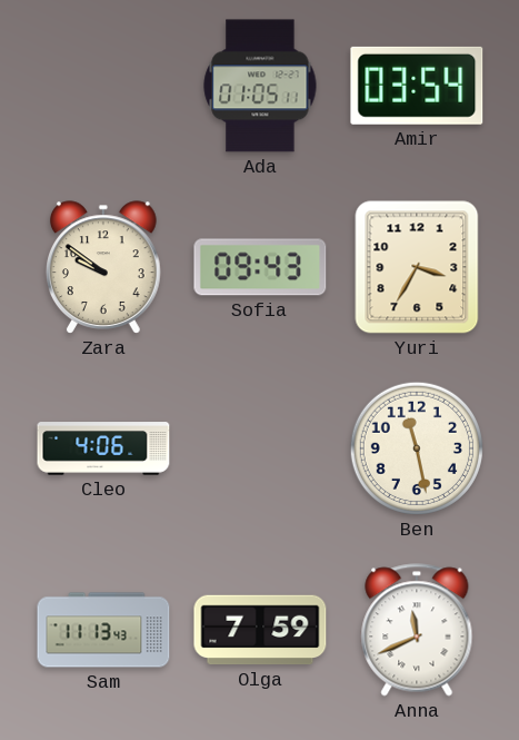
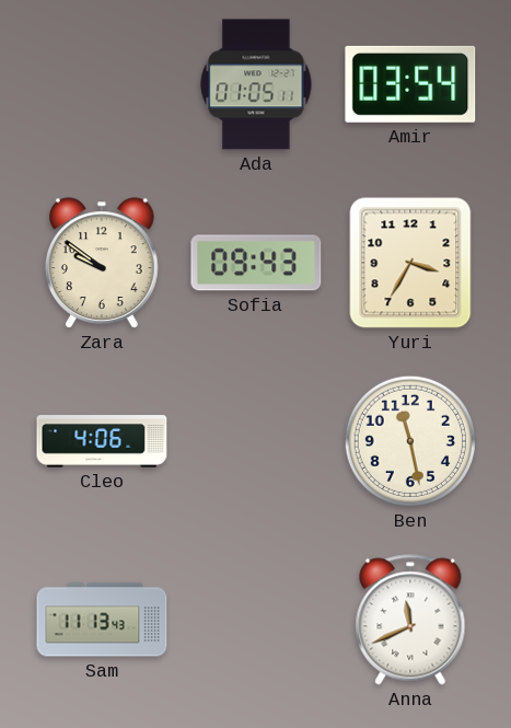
Olga: 7:59 -> none (260, 630)
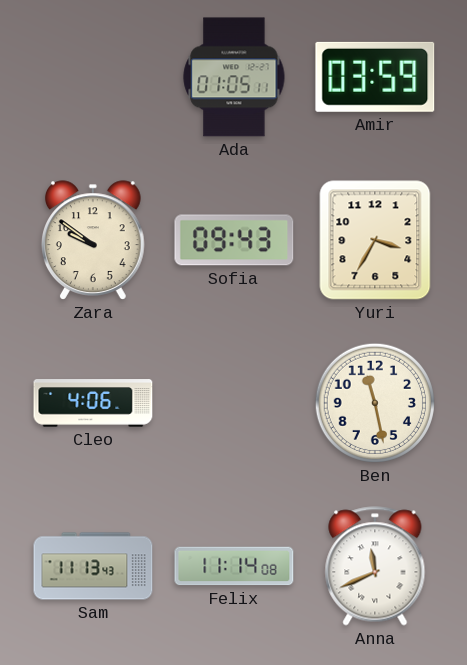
Amir: 03:54 -> 03:59 (375, 77)
Felix: none -> 11:14 (234, 566)
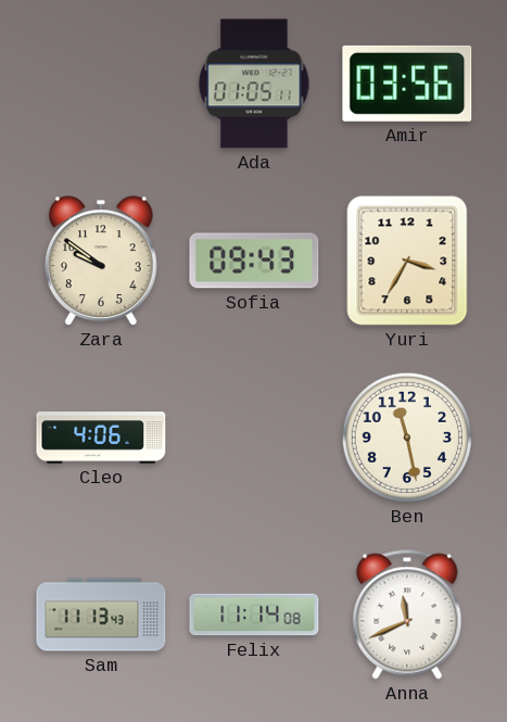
Amir: 03:59 -> 03:56 (407, 84)
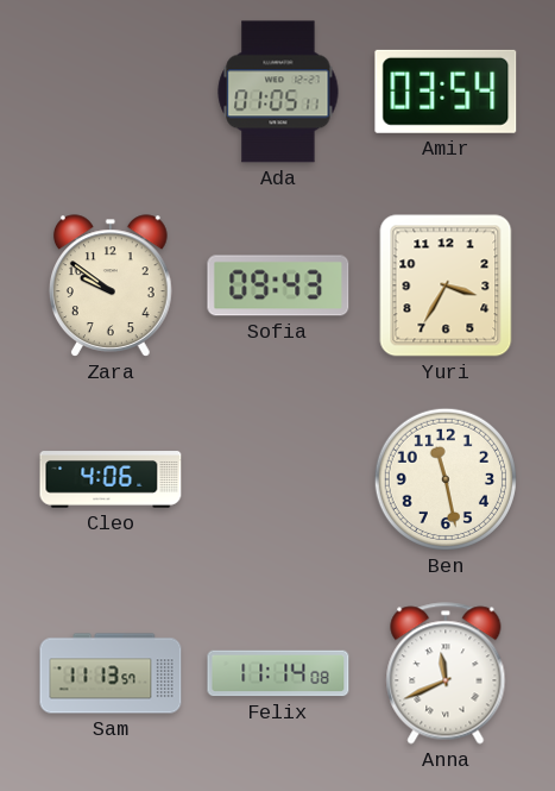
Amir: 03:56 -> 03:54 (446, 92)
Sam: 11:13:43 -> 11:13:57 (111, 673)
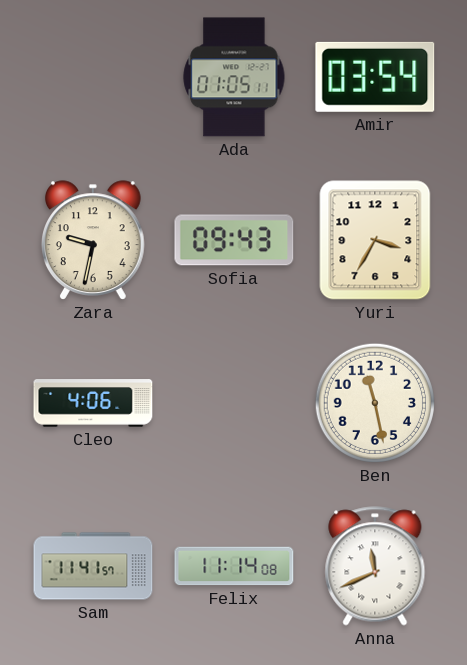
Zara: 9:51 -> 9:32 (93, 240)
Sam: 11:13 -> 11:41 (93, 566)
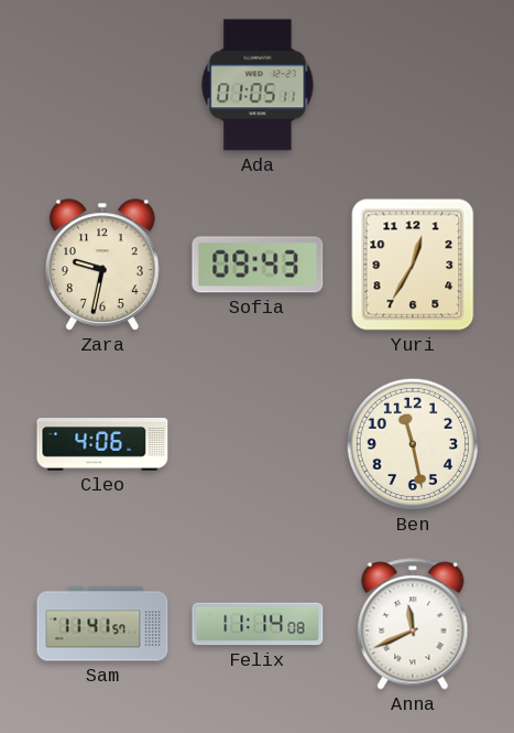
Amir: 03:54 -> none (375, 77)
Yuri: 3:35 -> 12:35 (413, 265)
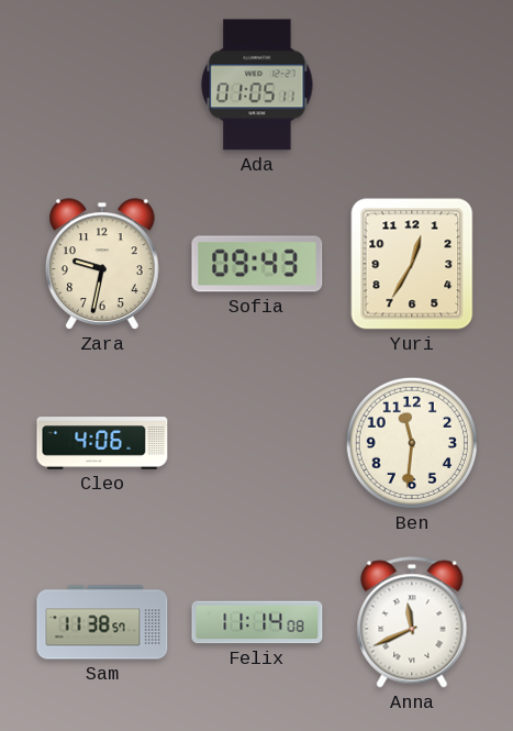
Ben: 11:28 -> 11:31 (412, 443)
Sam: 11:41 -> 11:38 (102, 622)
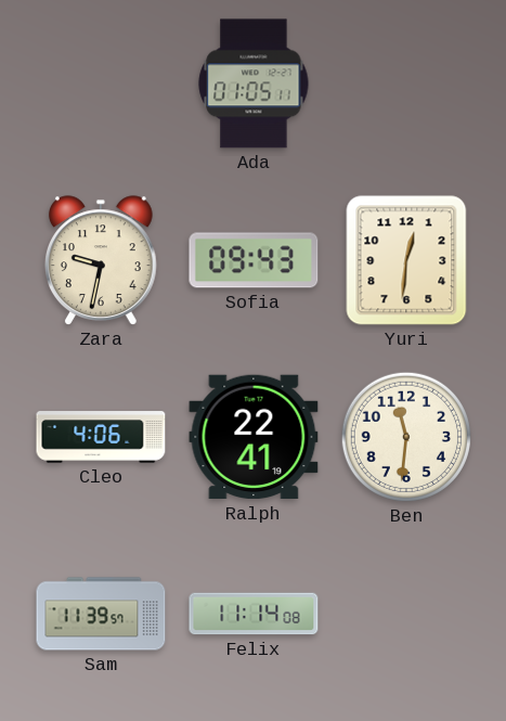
Yuri: 12:35 -> 12:31 (406, 260)
Ralph: none -> 22:41 (254, 437)
Sam: 11:38 -> 11:39 (101, 614)
Anna: 11:41 -> none (412, 622)
